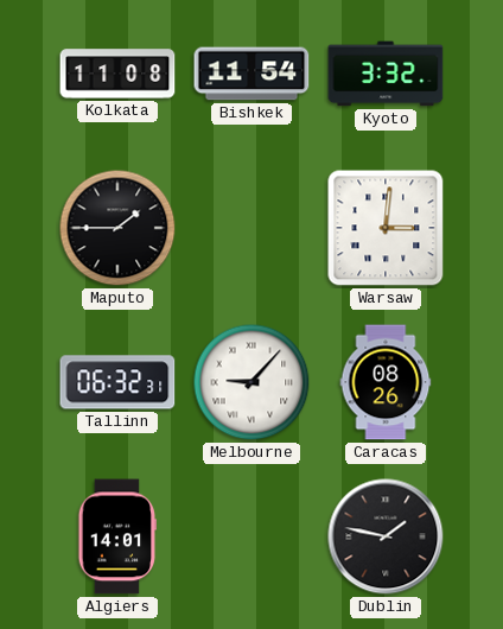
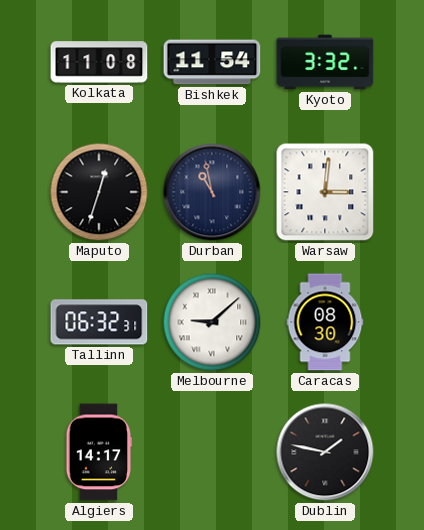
Maputo: 1:45 -> 12:33 (99, 192)
Durban: none -> 10:58 (212, 192)
Melbourne: 9:07 -> 9:08 (212, 322)
Caracas: 08:26 -> 08:30 (325, 322)
Algiers: 14:01 -> 14:17 (99, 452)
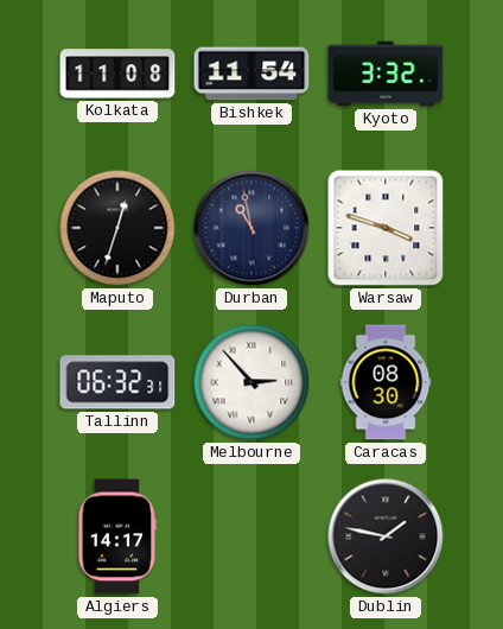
Warsaw: 3:01 -> 3:48 (386, 228)
Melbourne: 9:08 -> 2:53 (251, 382)
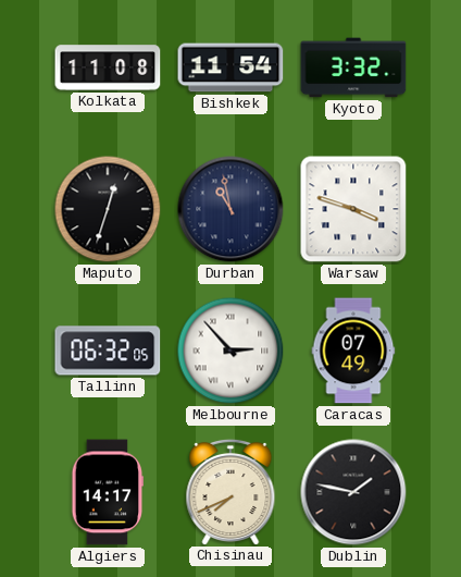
Tallinn: 06:32:31 -> 06:32:05 (108, 351)
Caracas: 08:30 -> 07:49 (353, 351)
Chisinau: none -> 7:41 (230, 491)
